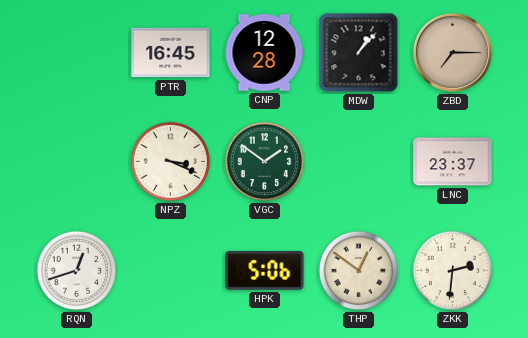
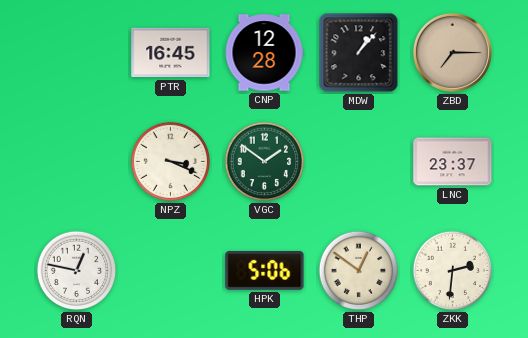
RQN: 12:42 -> 12:47 (77, 271)
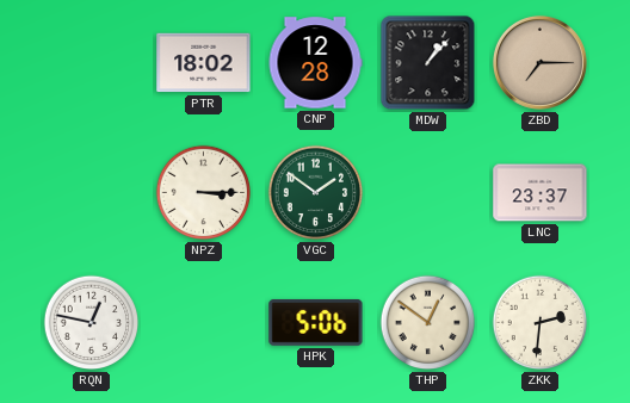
PTR: 16:45 -> 18:02 (204, 63)
NPZ: 3:19 -> 3:15 (204, 193)
